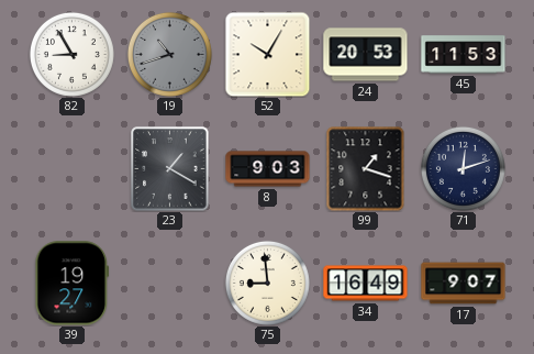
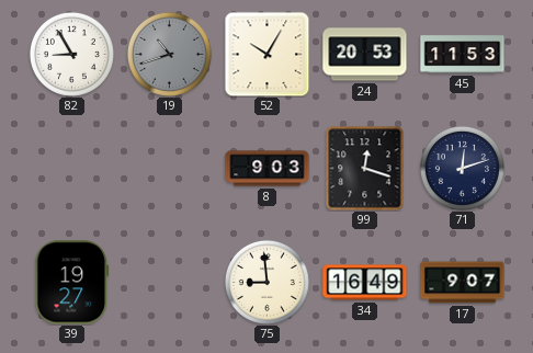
23: 1:20 -> none (170, 169)
99: 1:18 -> 12:18 (365, 168)
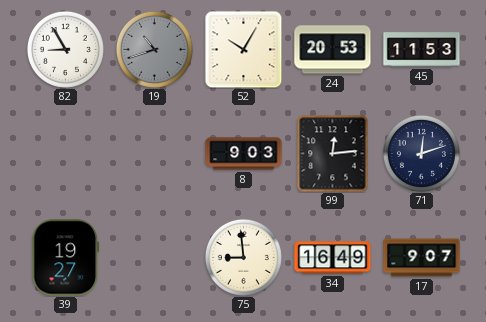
99: 12:18 -> 12:14 (333, 153)
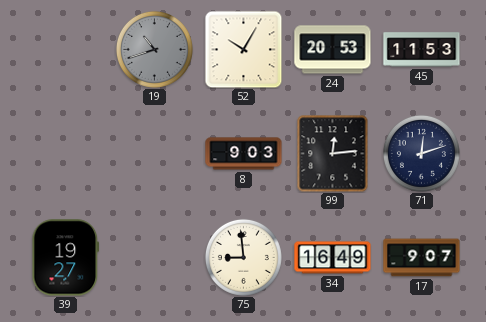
82: 8:55 -> none (65, 49)
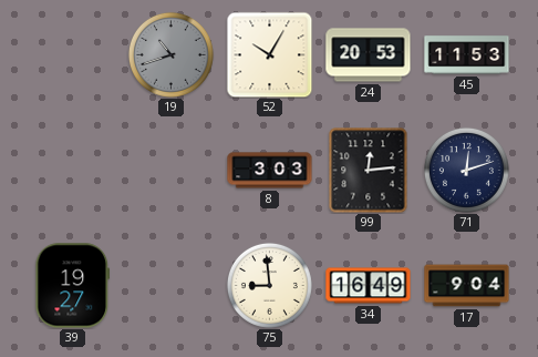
8: 9:03 -> 3:03 (270, 171)
17: 9:07 -> 9:04 (467, 286)
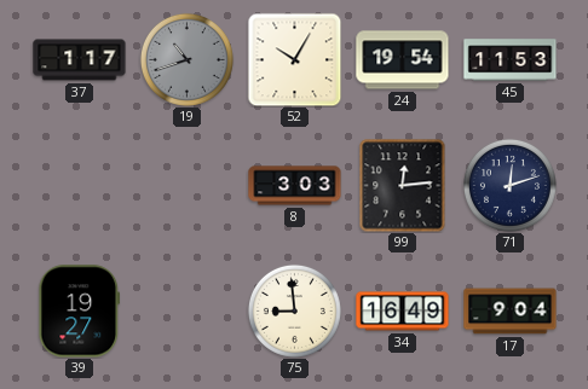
37: none -> 1:17 (80, 60)
24: 20:53 -> 19:54 (403, 60)
